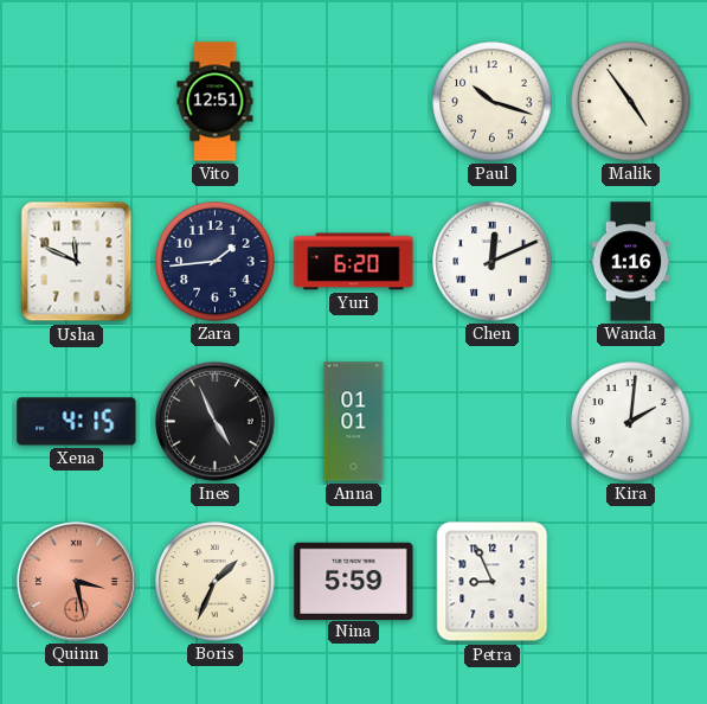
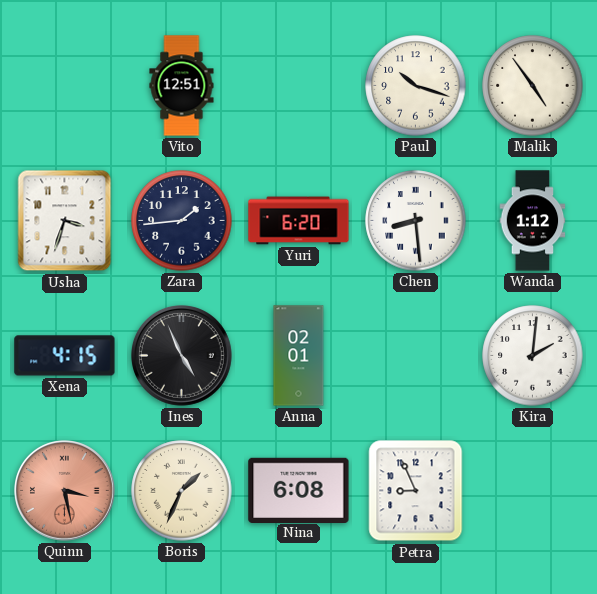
Usha: 11:49 -> 3:33 (65, 221)
Chen: 12:11 -> 8:29 (416, 221)
Wanda: 1:16 -> 1:12 (533, 221)
Anna: 01:01 -> 02:01 (299, 356)
Nina: 5:59 -> 6:08 (299, 490)
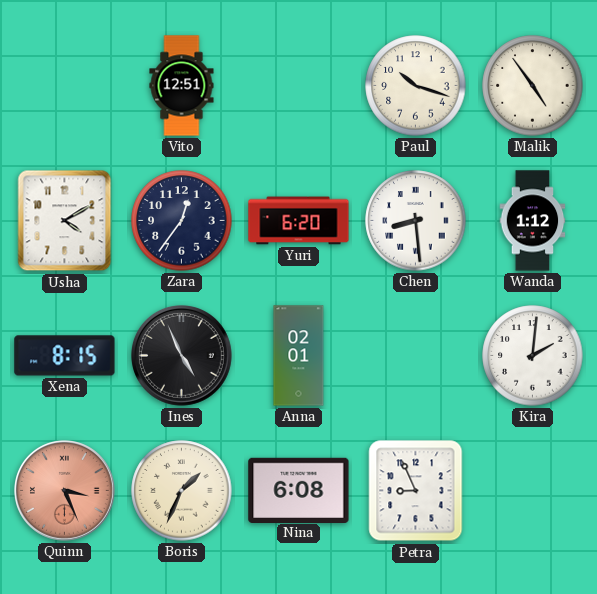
Usha: 3:33 -> 4:10 (65, 221)
Zara: 1:44 -> 12:36 (182, 221)
Xena: 4:15 -> 8:15 (65, 356)
Quinn: 3:28 -> 3:26 (65, 491)
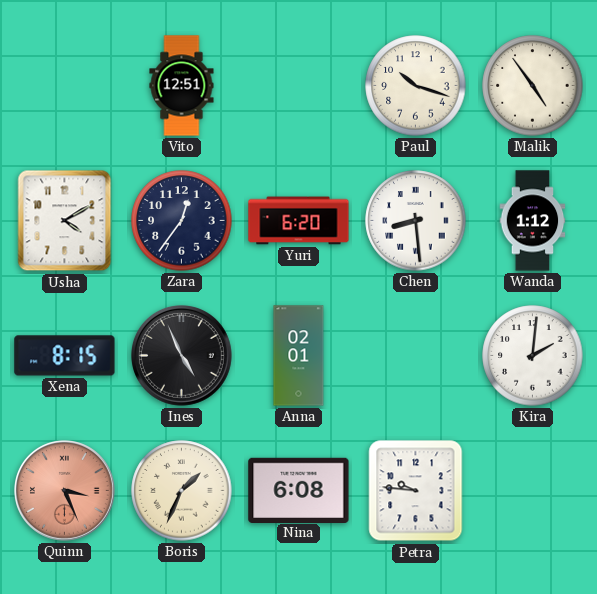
Petra: 8:56 -> 9:46 (416, 491)
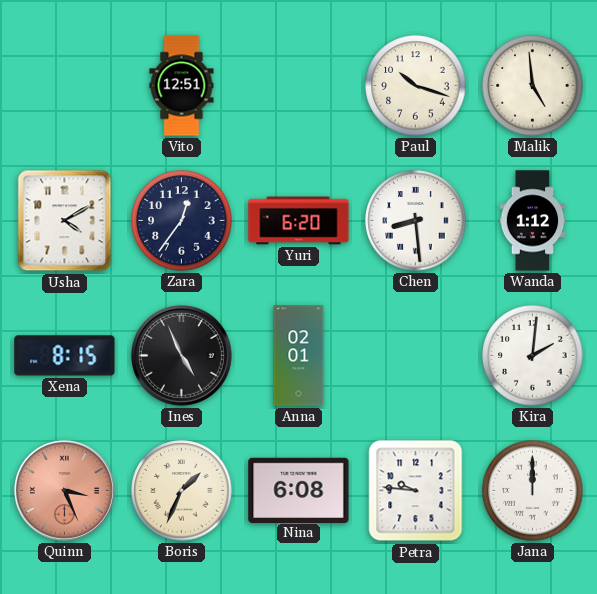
Malik: 4:54 -> 4:59 (533, 86)
Jana: none -> 12:00 (533, 491)
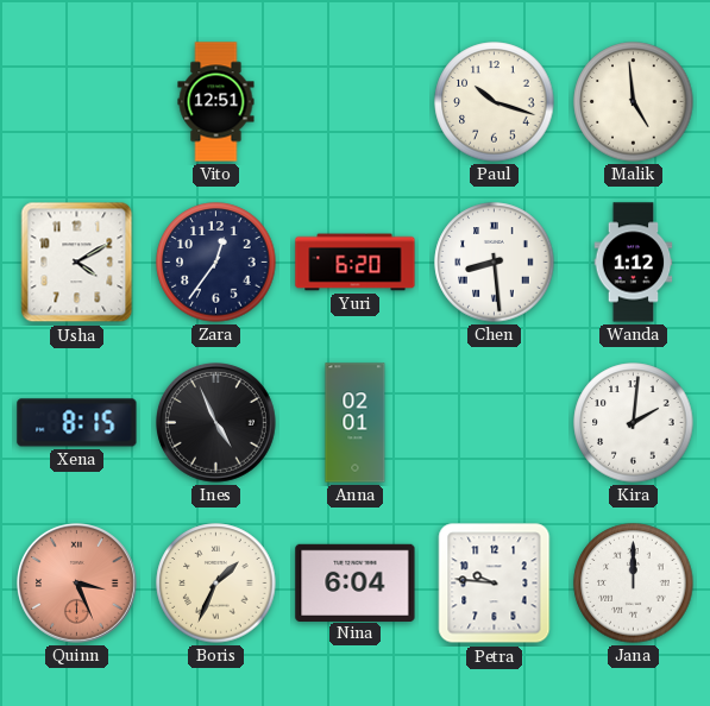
Nina: 6:08 -> 6:04 (356, 582)
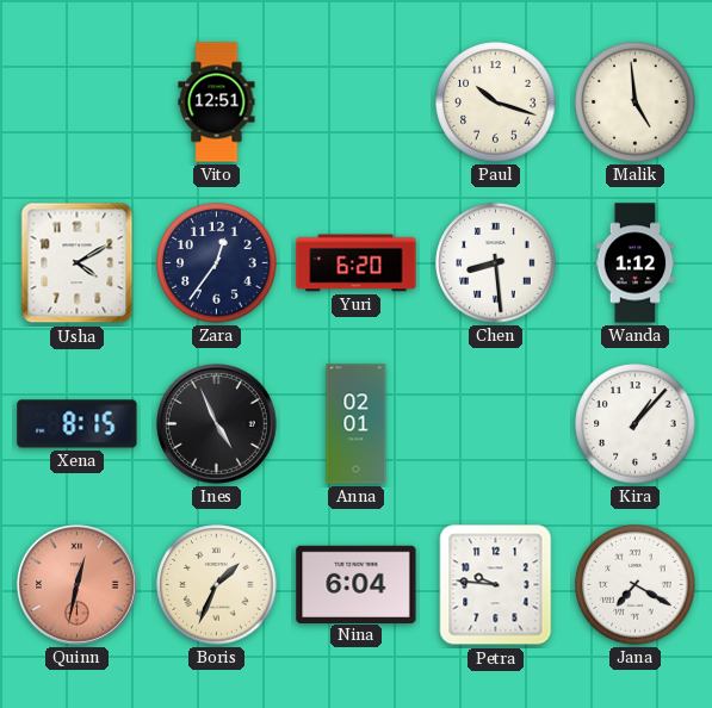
Kira: 2:01 -> 1:07 (636, 424)
Quinn: 3:26 -> 12:32 (78, 585)
Jana: 12:00 -> 7:20 (636, 585)
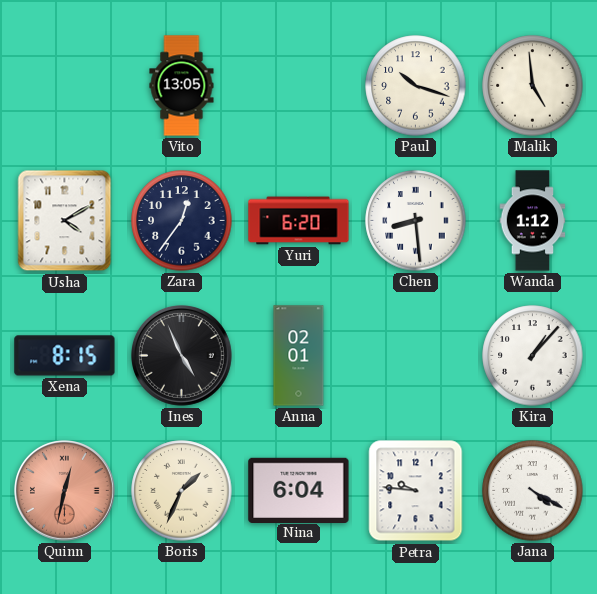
Vito: 12:51 -> 13:05 (182, 86)
Jana: 7:20 -> 4:20 (533, 491)
